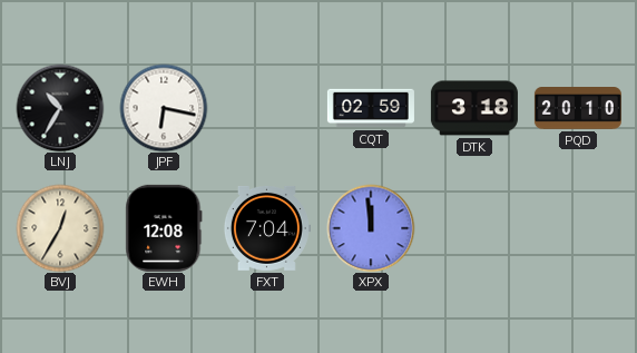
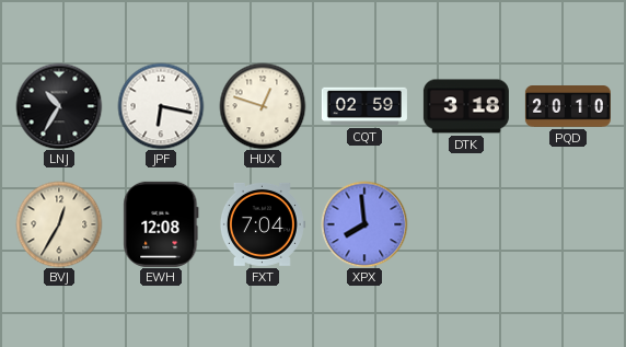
HUX: none -> 12:48 (263, 106)
XPX: 11:59 -> 7:59 (364, 224)
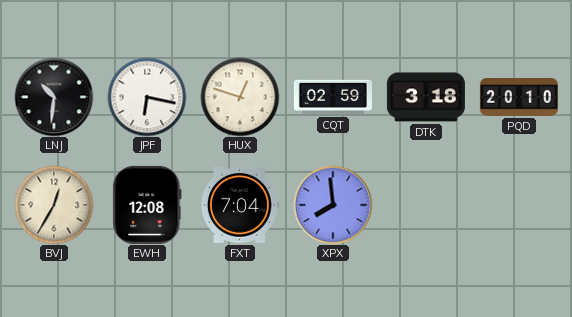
LNJ: 10:35 -> 10:31 (54, 97)
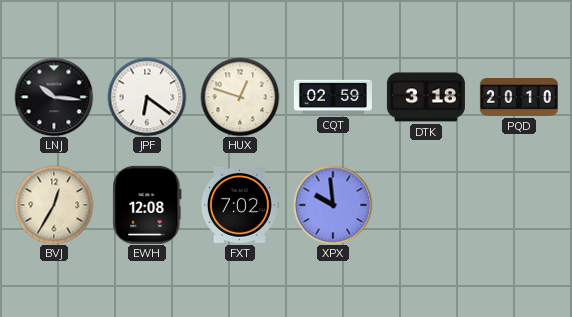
LNJ: 10:31 -> 10:16 (54, 97)
JPF: 6:17 -> 6:21 (147, 97)
FXT: 7:04 -> 7:02 (240, 205)
XPX: 7:59 -> 9:59 (333, 205)
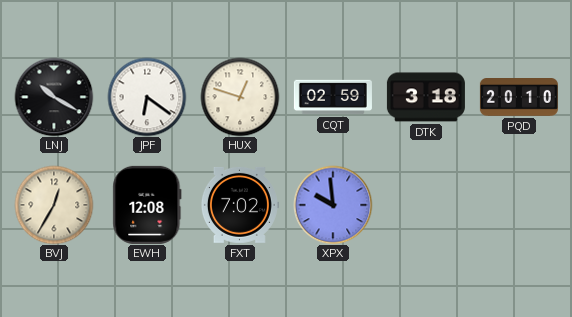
LNJ: 10:16 -> 10:20 (54, 97)
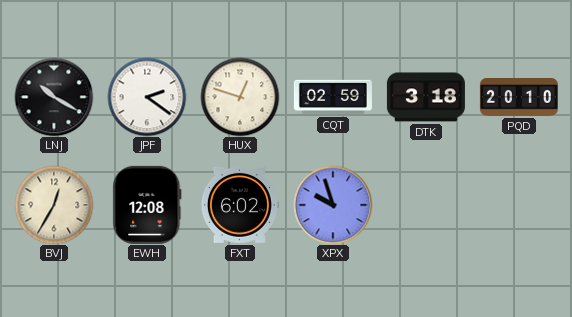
JPF: 6:21 -> 2:21 (147, 97)
FXT: 7:02 -> 6:02 (240, 205)
XPX: 9:59 -> 9:57 (333, 205)
